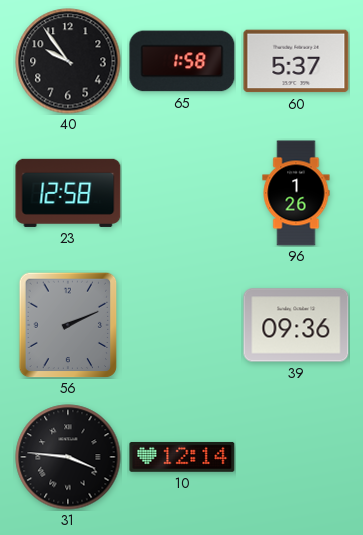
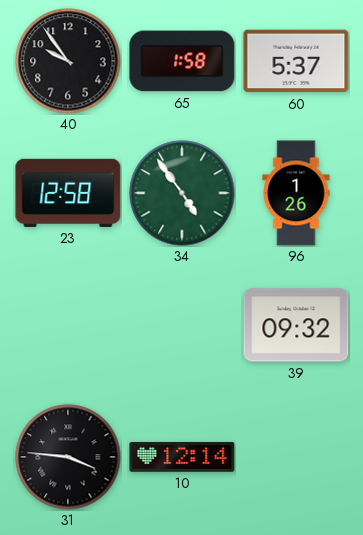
34: none -> 4:54 (182, 193)
56: 2:11 -> none (68, 325)
39: 09:36 -> 09:32 (296, 325)
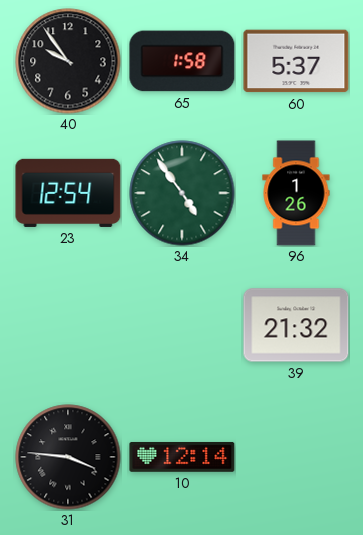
23: 12:58 -> 12:54 (68, 193)
39: 09:32 -> 21:32 (296, 325)
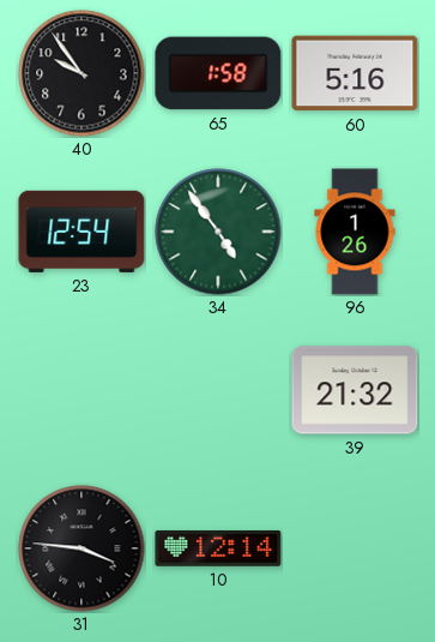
60: 5:37 -> 5:16 (355, 73)
